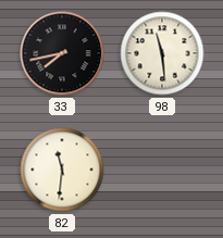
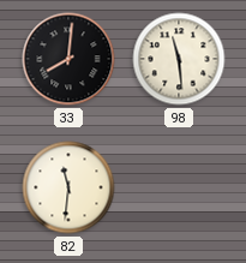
33: 7:43 -> 8:01 (68, 59)
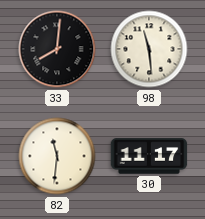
30: none -> 11:17 (149, 156)
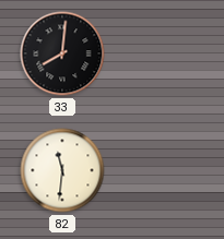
98: 11:29 -> none (149, 49)
30: 11:17 -> none (149, 156)
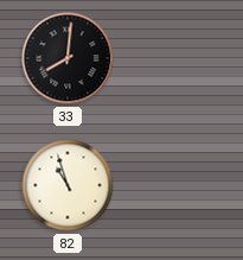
82: 11:31 -> 10:57 (68, 185)
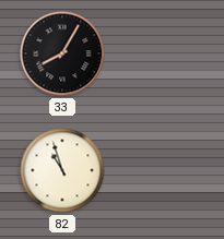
33: 8:01 -> 8:05 (62, 53)
